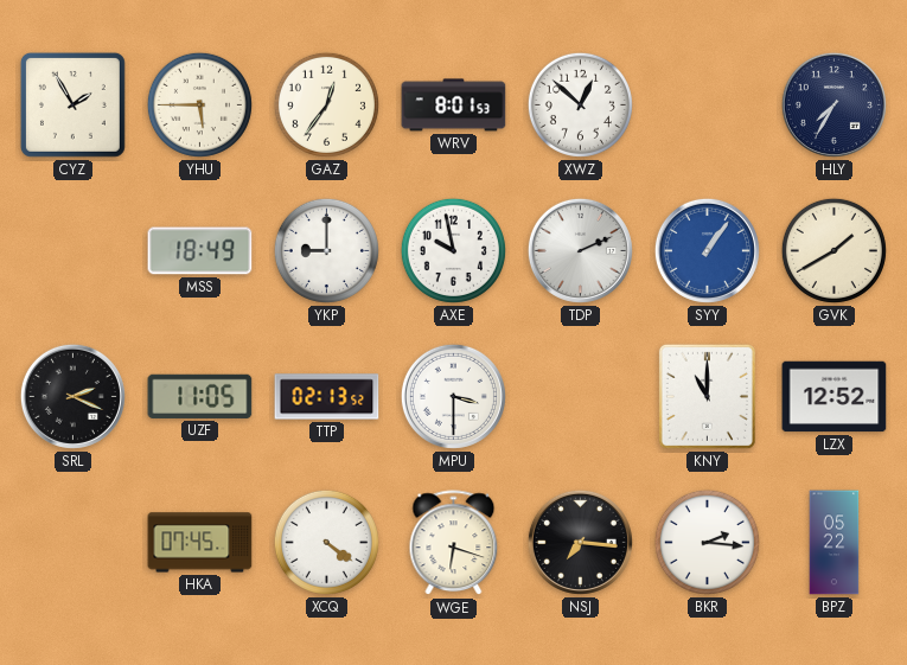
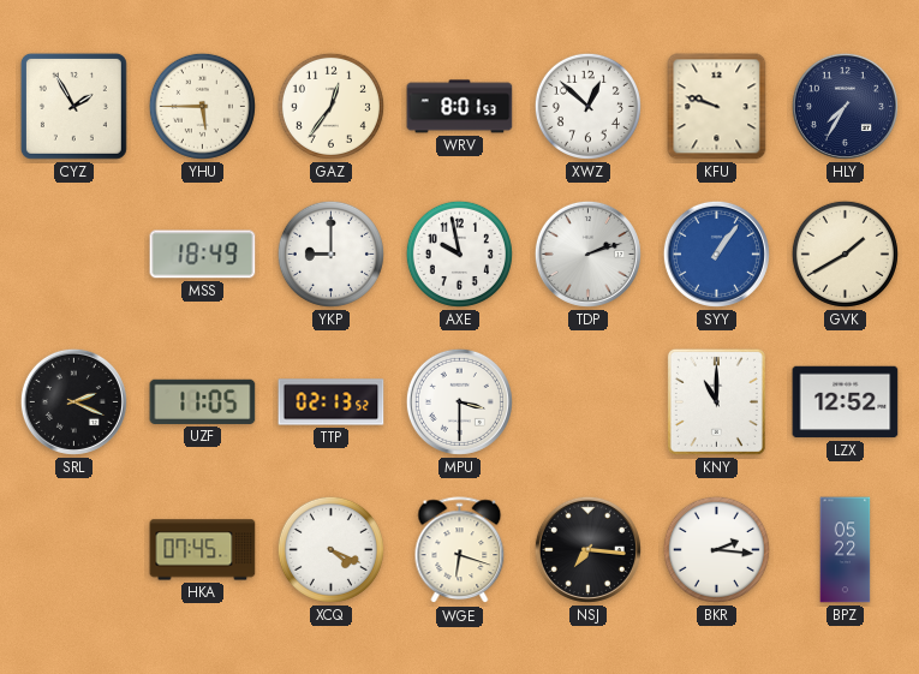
KFU: none -> 9:48 (717, 107)
TDP: 2:11 -> 2:12 (587, 254)
XCQ: 4:21 -> 4:19 (330, 549)
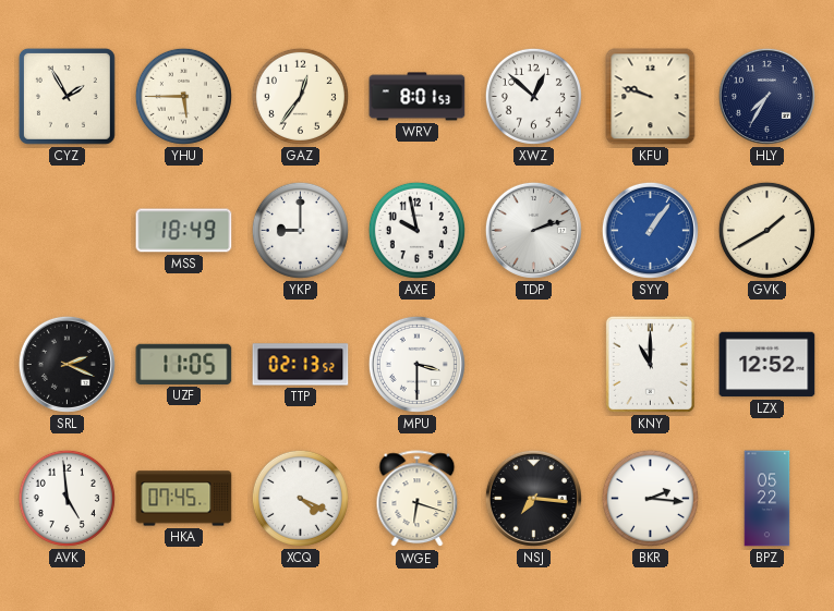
AVK: none -> 4:59 (67, 498)
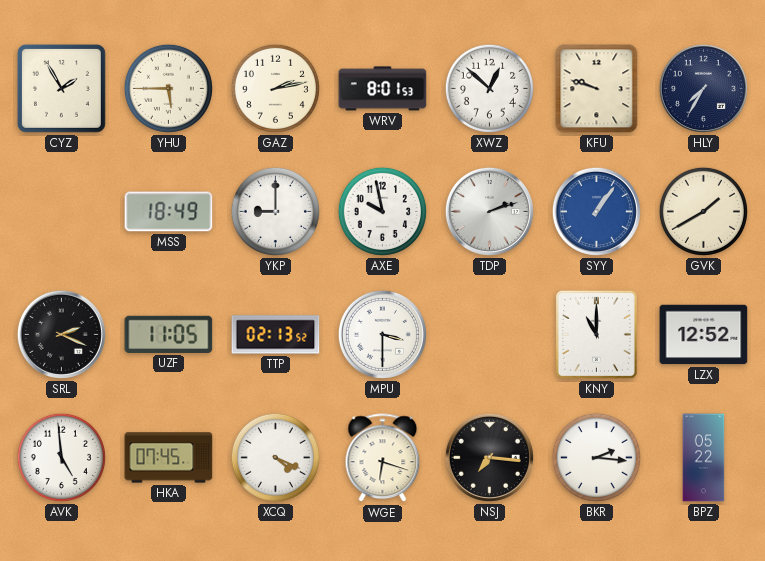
GAZ: 12:36 -> 2:13 (275, 88)
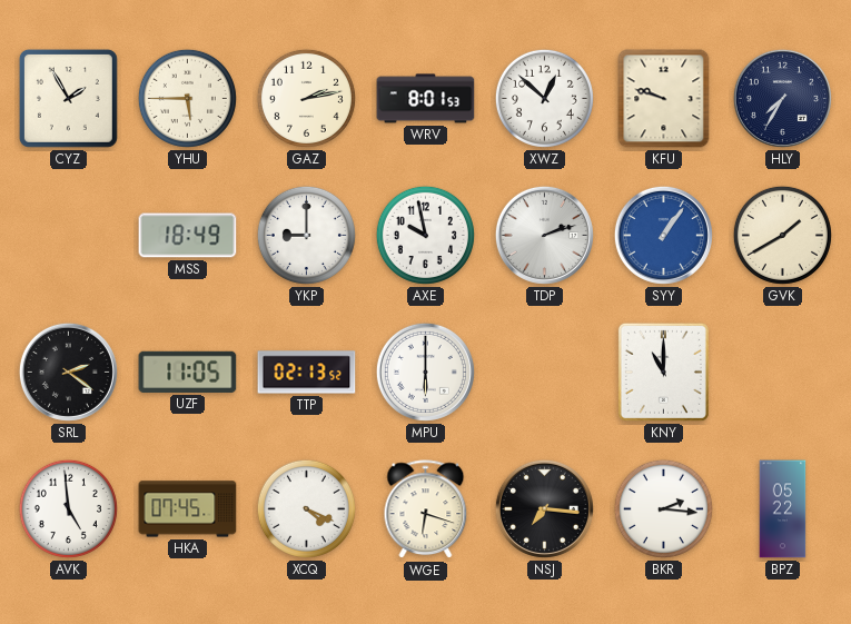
SRL: 2:19 -> 2:21 (68, 372)
MPU: 3:30 -> 6:00 (425, 372)
LZX: 12:52 -> none (704, 335)
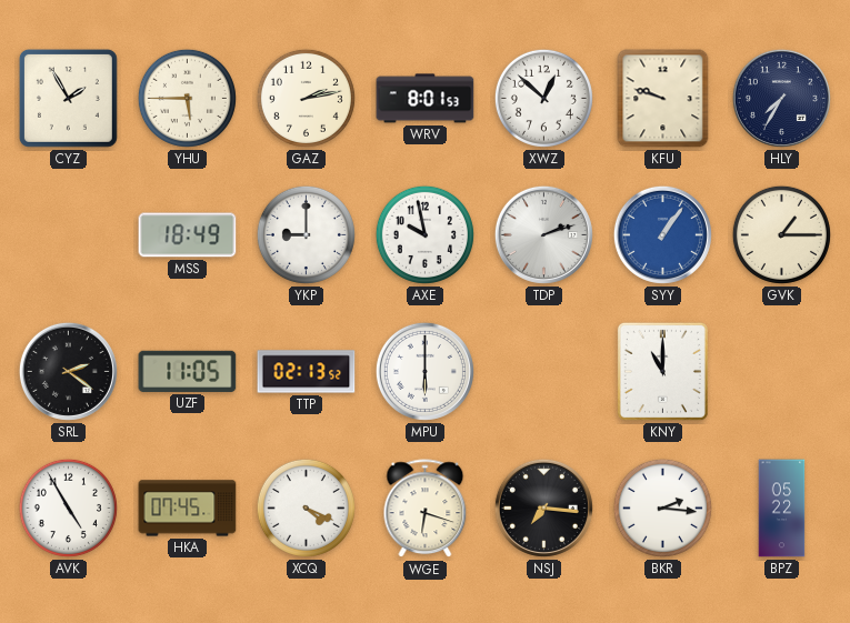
GVK: 1:40 -> 1:15 (781, 234)
AVK: 4:59 -> 4:55 (68, 508)
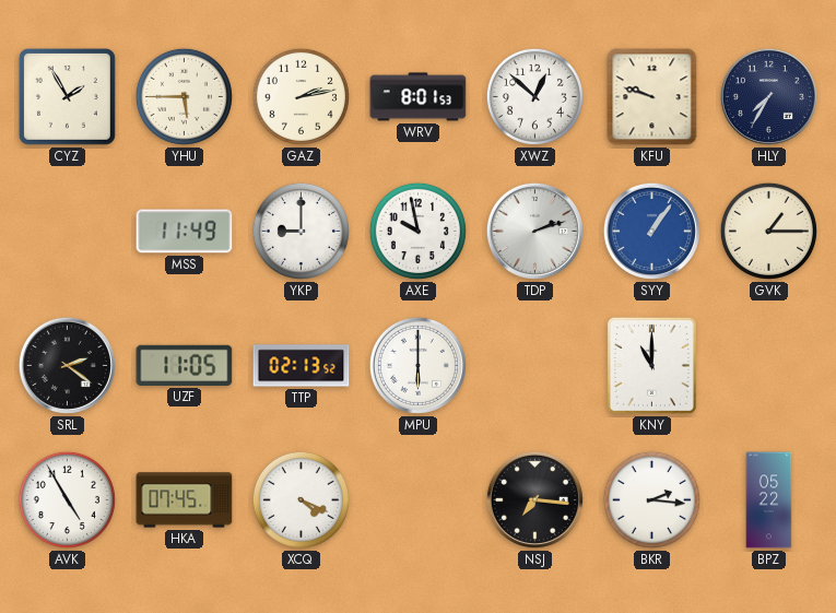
MSS: 18:49 -> 11:49 (185, 232)
WGE: 6:18 -> none (426, 509)
